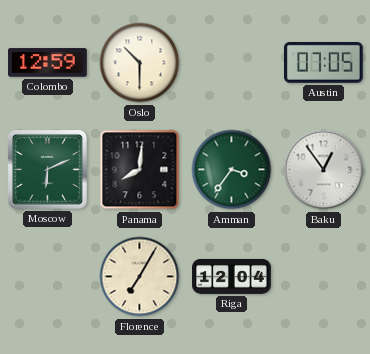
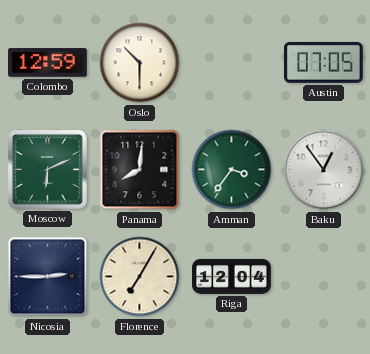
Nicosia: none -> 2:45 (48, 277)
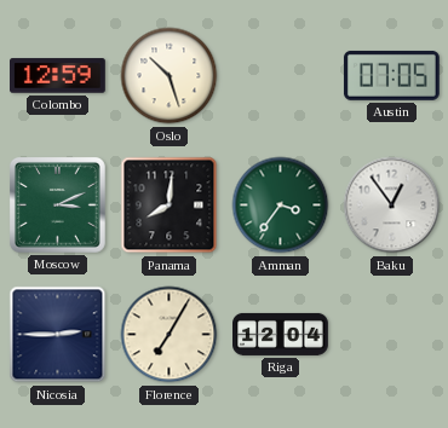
Oslo: 10:30 -> 10:27 (170, 76)
Moscow: 6:11 -> 3:11 (57, 204)
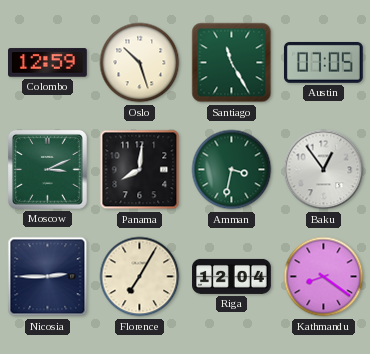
Santiago: none -> 11:25 (232, 63)
Amman: 3:36 -> 3:32 (232, 170)
Kathmandu: none -> 8:21 (324, 277)
